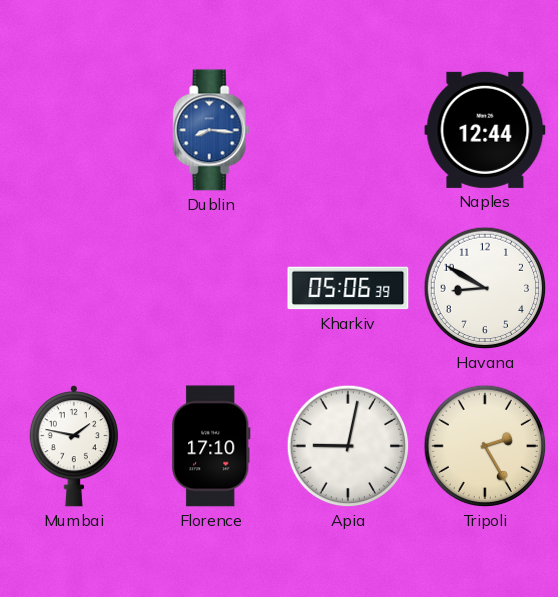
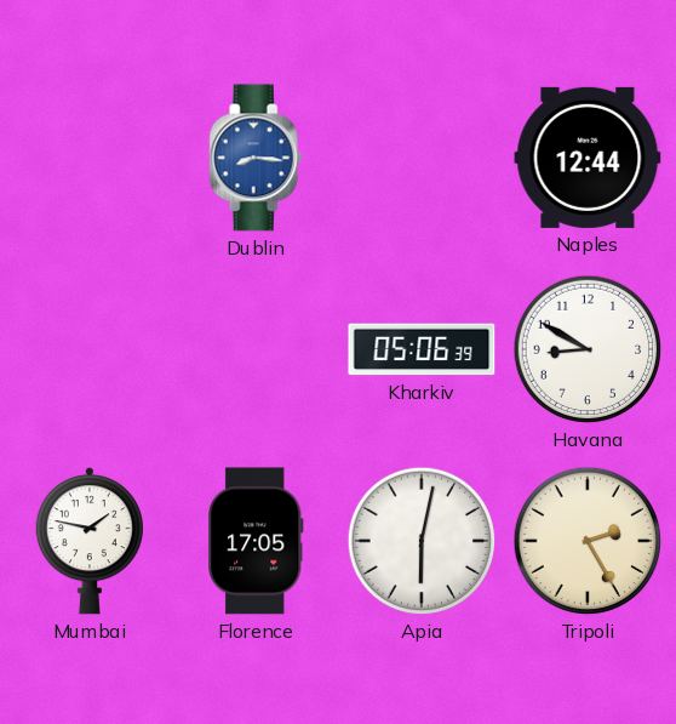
Florence: 17:10 -> 17:05 (257, 541)
Apia: 9:02 -> 6:02 (422, 541)
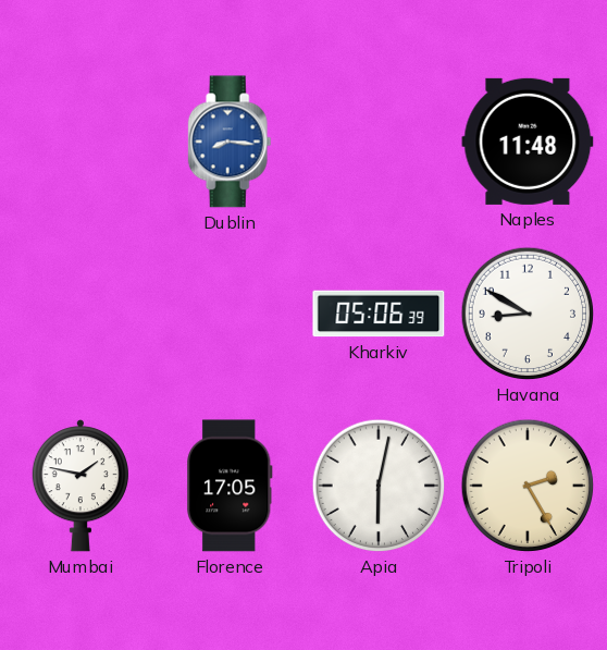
Naples: 12:44 -> 11:48 (528, 142)
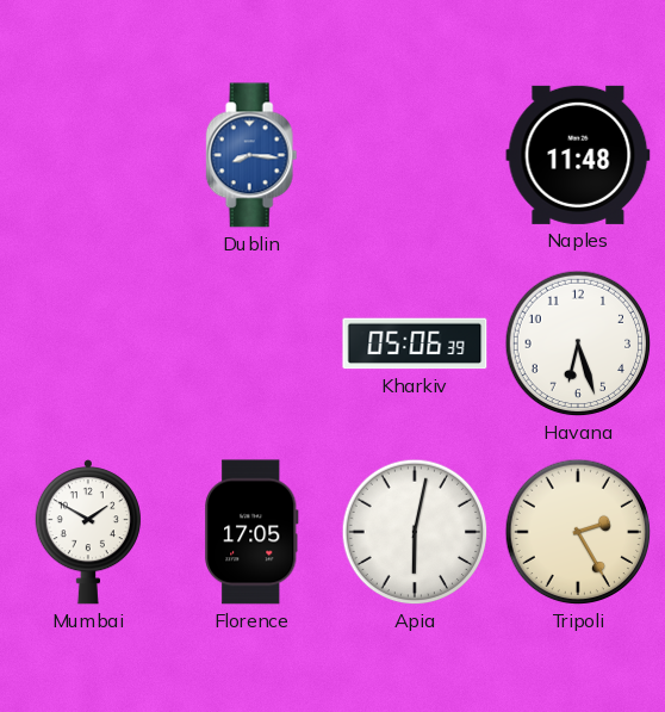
Havana: 8:50 -> 6:27 (578, 343)
Mumbai: 1:47 -> 1:50 (88, 532)
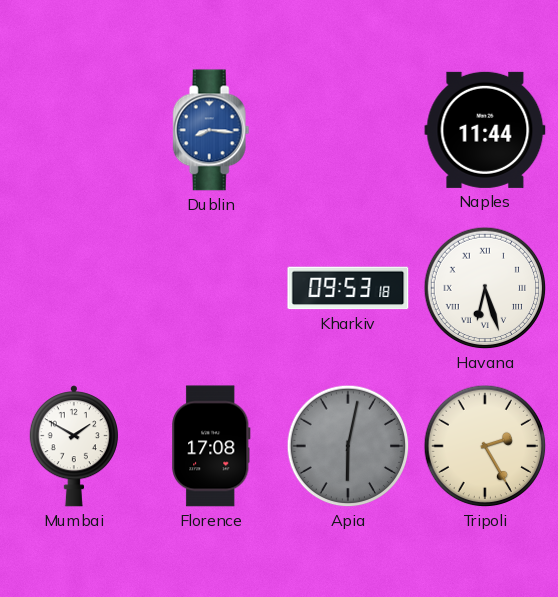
Naples: 11:48 -> 11:44 (485, 130)
Kharkiv: 05:06 -> 09:53 (348, 288)
Havana numerals: Arabic -> Roman (485, 288)
Florence: 17:05 -> 17:08 (212, 446)
Apia dial: white -> grey (348, 446)
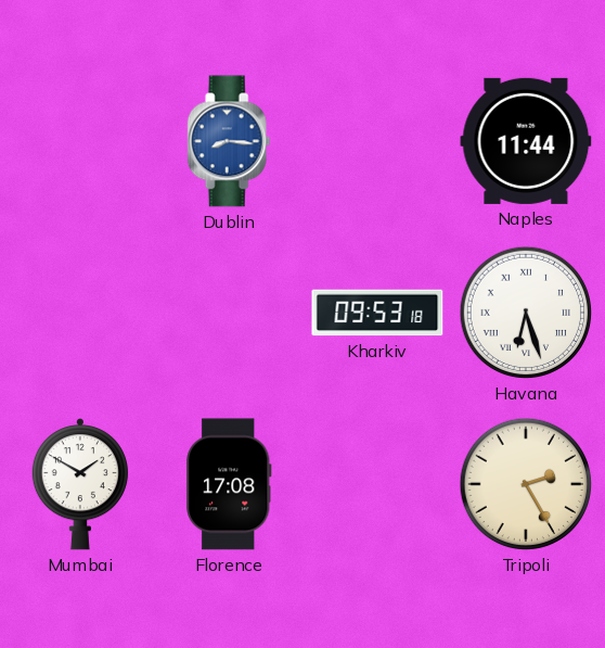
Apia: 6:02 -> none (348, 446)
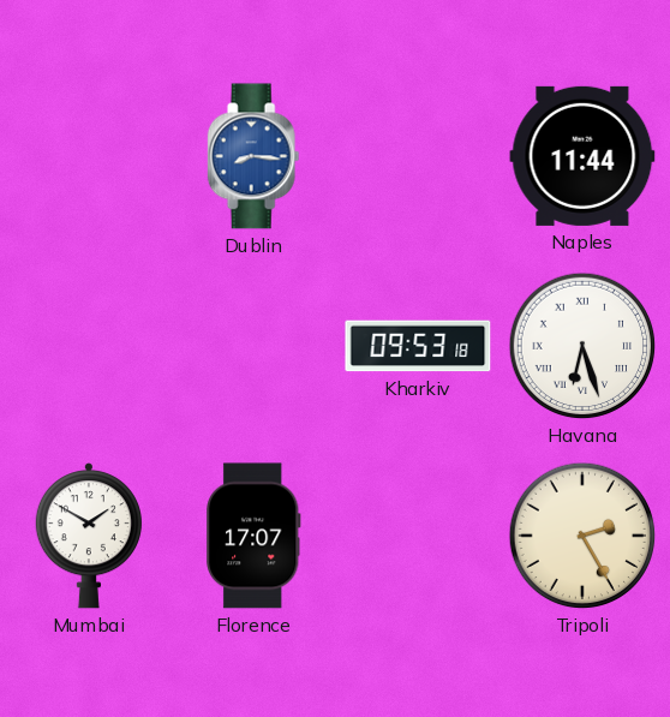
Florence: 17:08 -> 17:07 (255, 536)
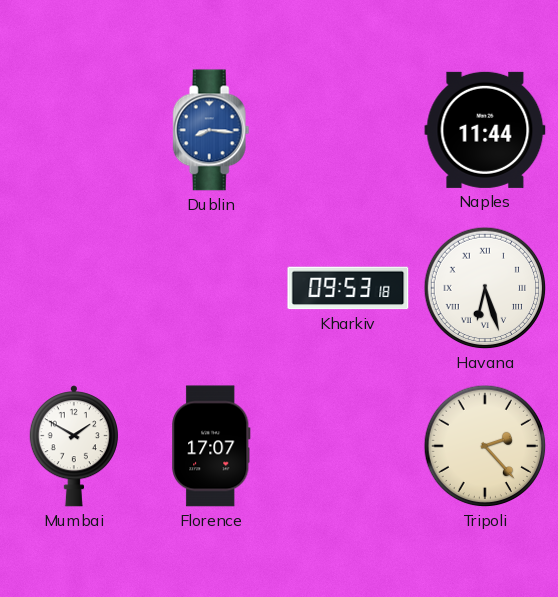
Tripoli: 2:25 -> 2:23 (485, 446)
